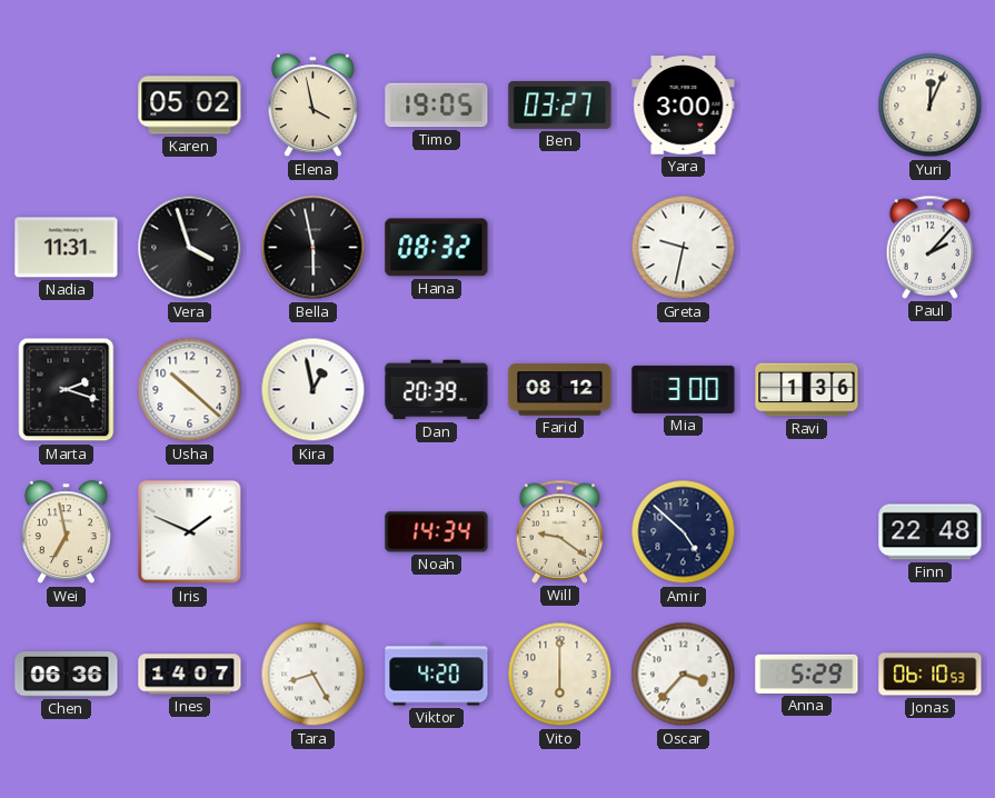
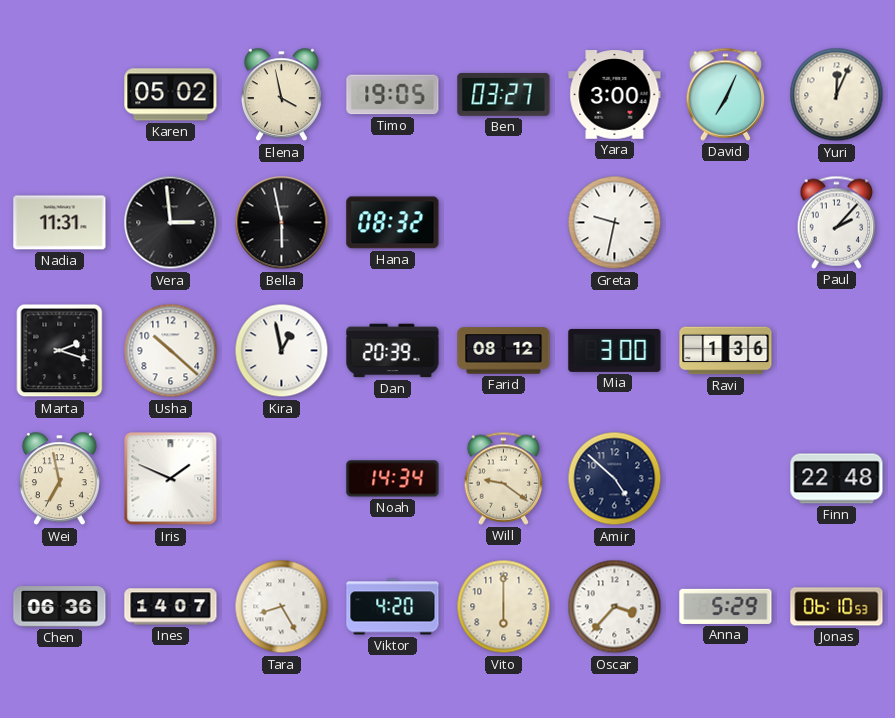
David: none -> 7:04 (726, 94)
Vera: 3:57 -> 2:59 (171, 223)
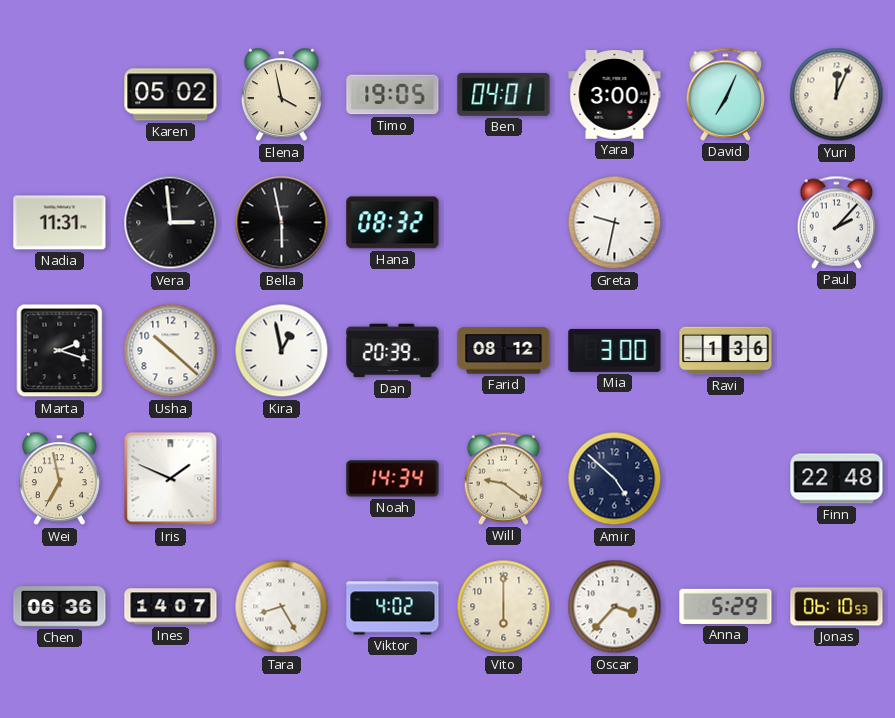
Ben: 03:27 -> 04:01 (504, 94)
Viktor: 4:20 -> 4:02 (393, 607)
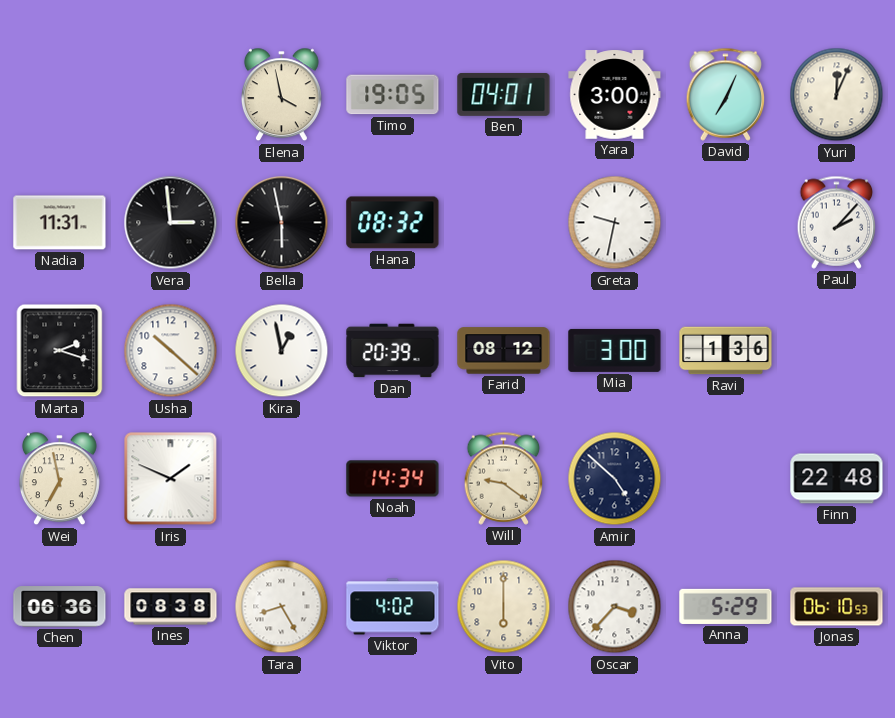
Karen: 05:02 -> none (171, 95)
Ines: 14:07 -> 08:38 (171, 607)
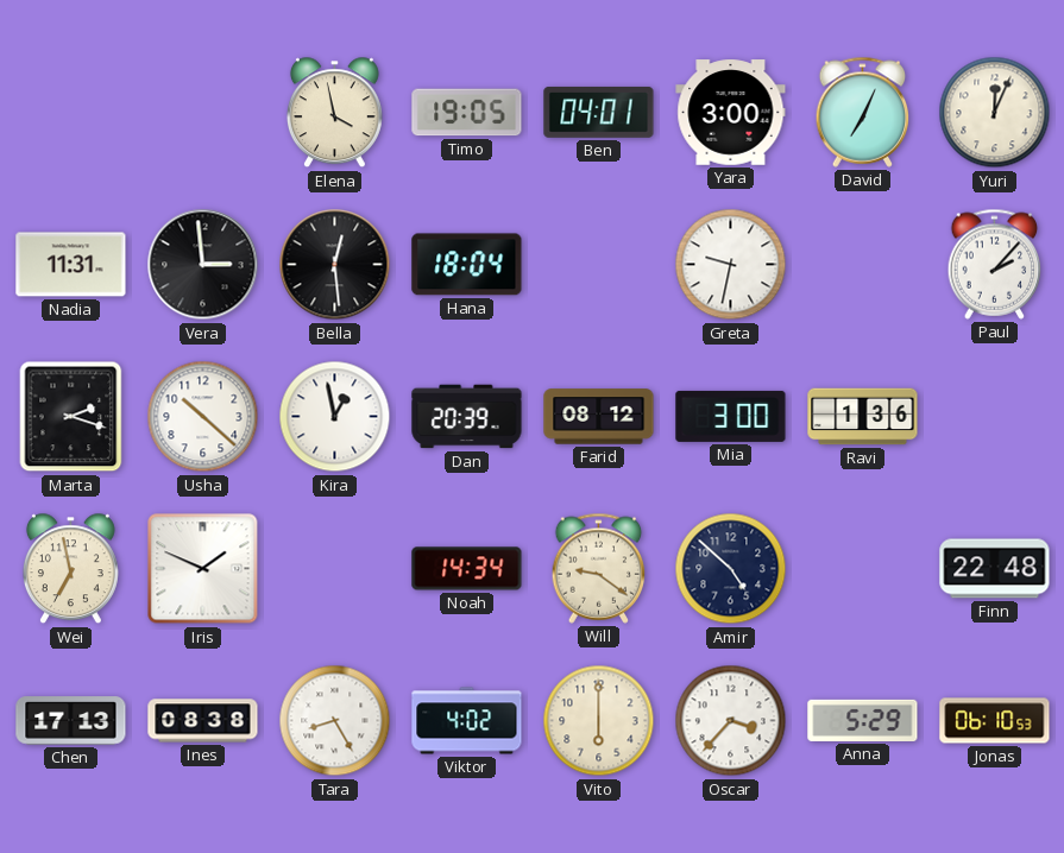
Bella: 5:58 -> 12:29 (335, 265)
Hana: 08:32 -> 18:04 (467, 265)
Chen: 06:36 -> 17:13 (71, 721)
